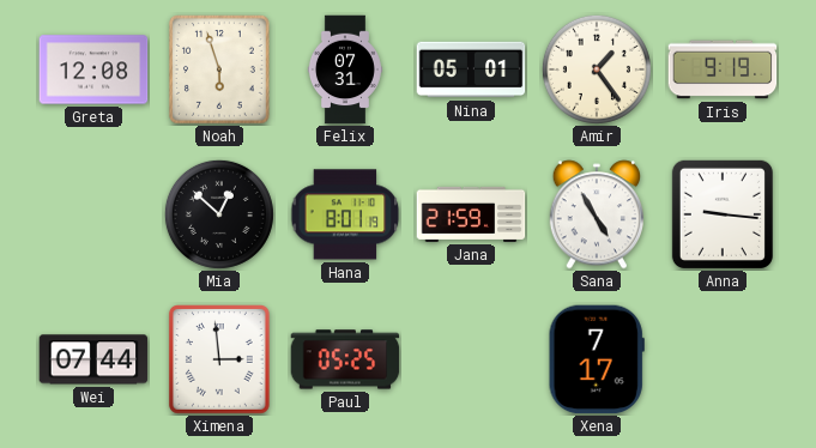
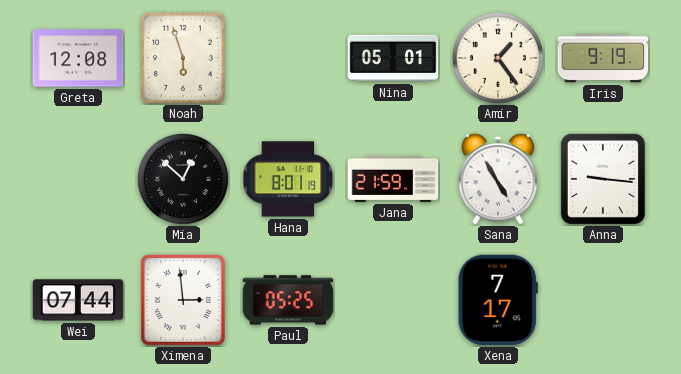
Felix: 07:31 -> none (345, 69)
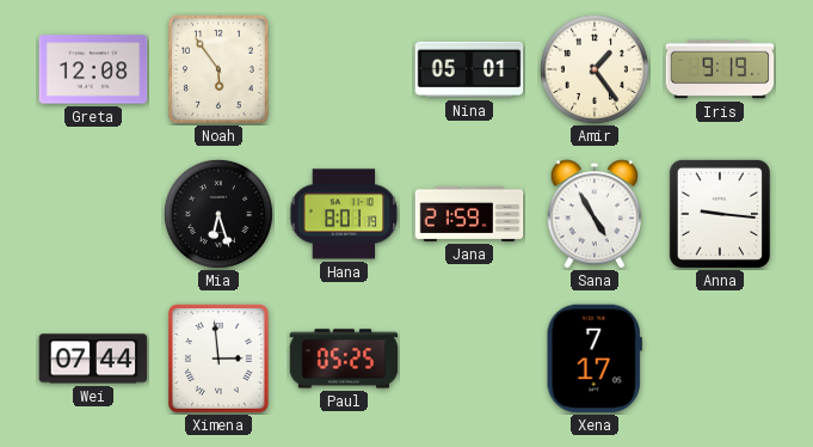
Noah: 5:57 -> 5:54 (218, 71)
Mia: 12:52 -> 6:27 (218, 214)
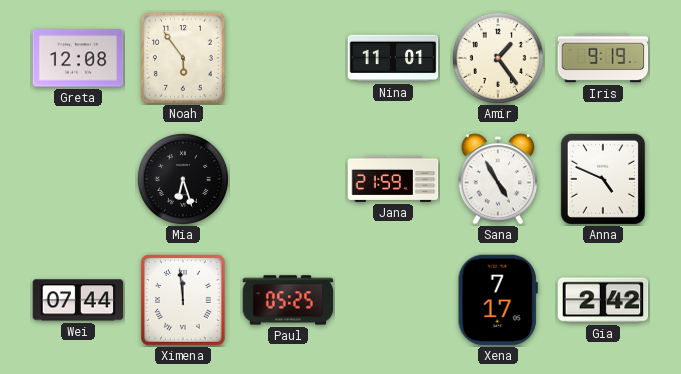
Nina: 05:01 -> 11:01 (393, 58)
Hana: 8:01 -> none (344, 214)
Anna: 9:16 -> 4:49 (603, 179)
Ximena: 2:59 -> 11:59 (183, 301)
Gia: none -> 2:42 (603, 300)
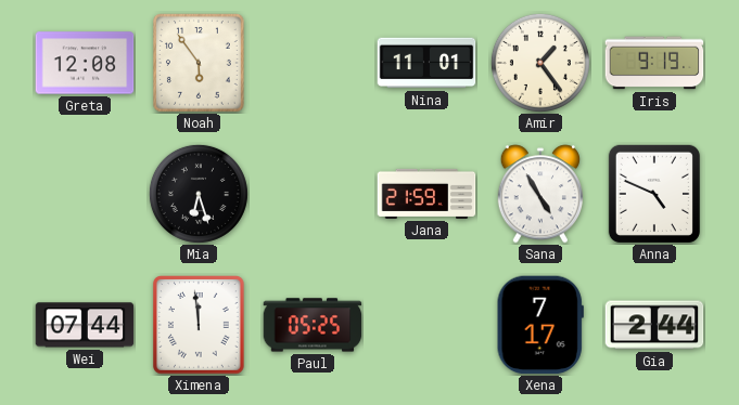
Gia: 2:42 -> 2:44 (654, 325)
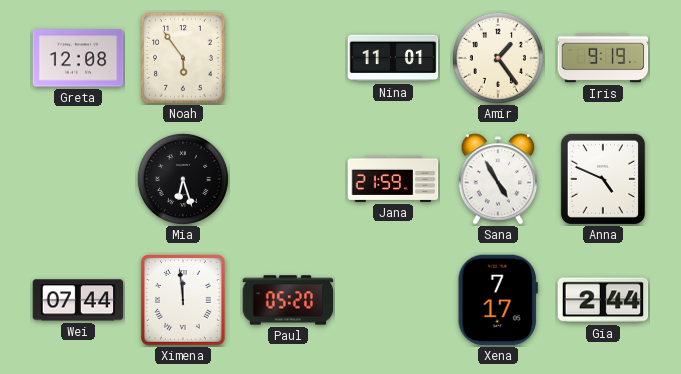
Paul: 05:25 -> 05:20 (288, 300)
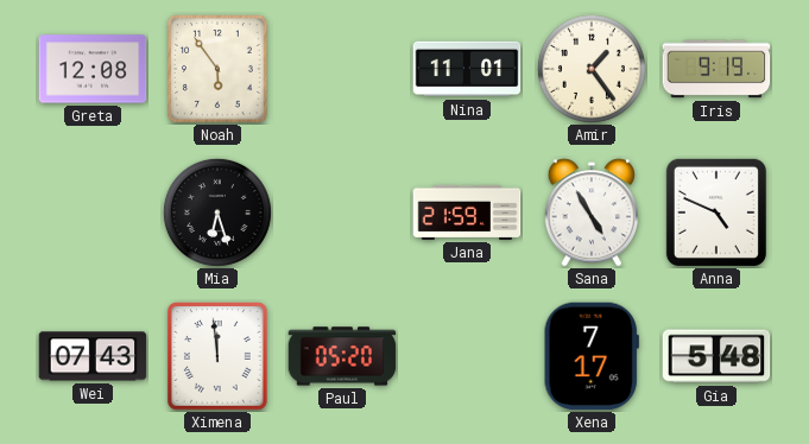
Wei: 07:44 -> 07:43 (93, 356)
Gia: 2:44 -> 5:48 (716, 356)
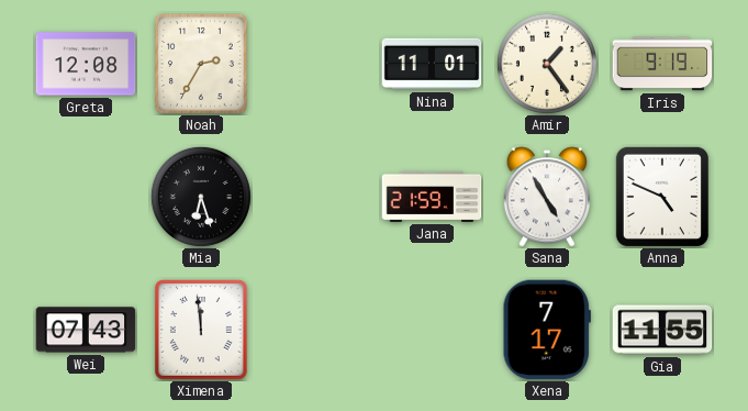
Noah: 5:54 -> 2:35 (201, 65)
Paul: 05:20 -> none (342, 356)
Gia: 5:48 -> 11:55 (662, 330)
